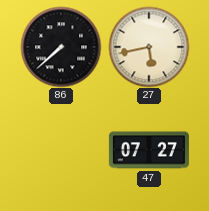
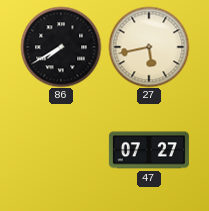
86: 7:38 -> 7:40 (61, 47)
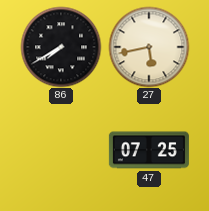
47: 07:27 -> 07:25 (149, 150)
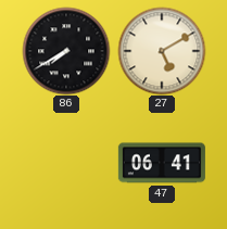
27: 5:43 -> 5:10 (162, 51)
47: 07:25 -> 06:41 (162, 163)
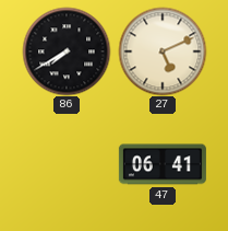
27: 5:10 -> 5:11 (163, 51)
